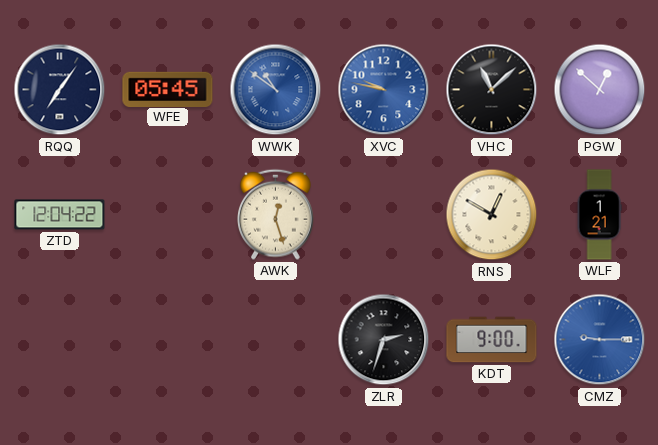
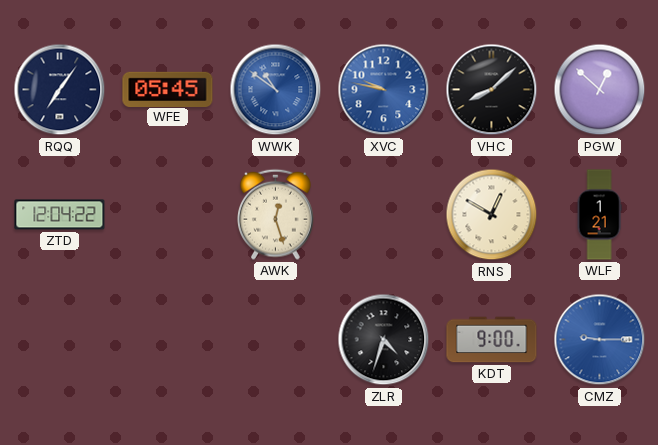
VHC: 11:08 -> 8:08 (492, 90)
ZLR: 2:33 -> 4:33 (384, 340)
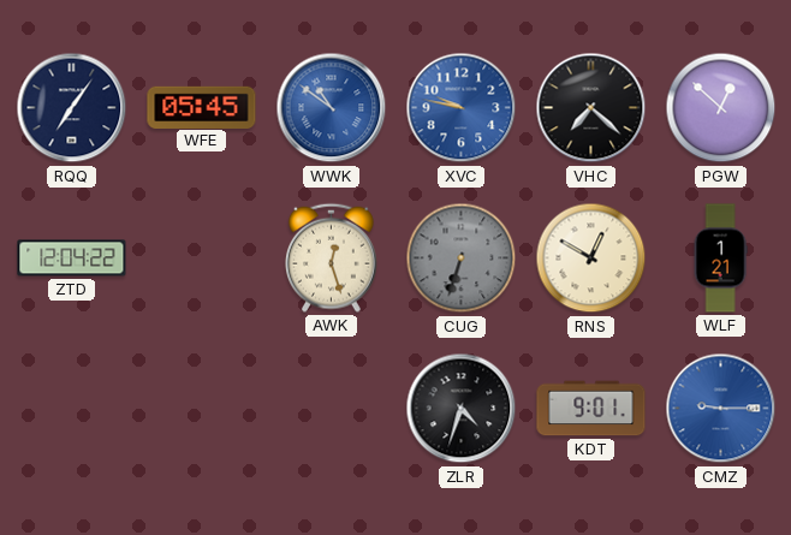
VHC: 8:08 -> 7:22 (591, 108)
CUG: none -> 6:33 (462, 258)
KDT: 9:00 -> 9:01 (591, 409)
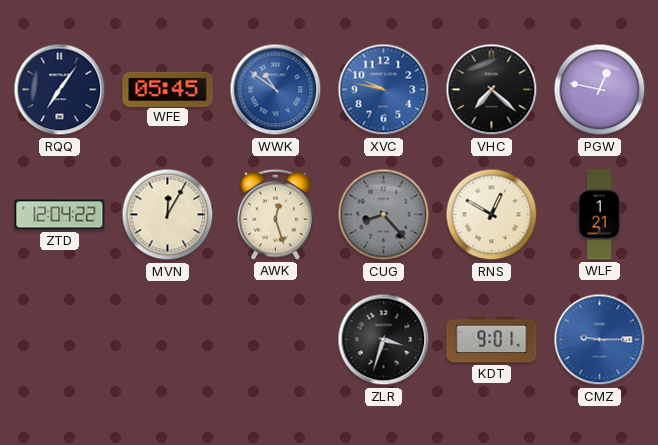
PGW: 12:52 -> 12:47 (600, 90)
MVN: none -> 12:05 (168, 215)
CUG: 6:33 -> 8:23 (384, 215)
ZLR: 4:33 -> 3:33 (384, 340)
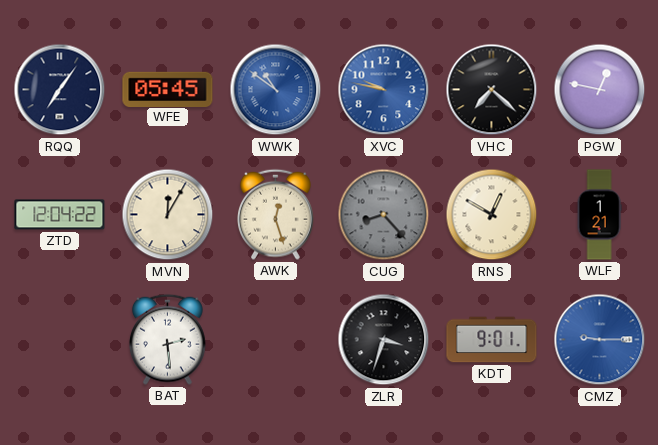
BAT: none -> 2:29 (168, 339)
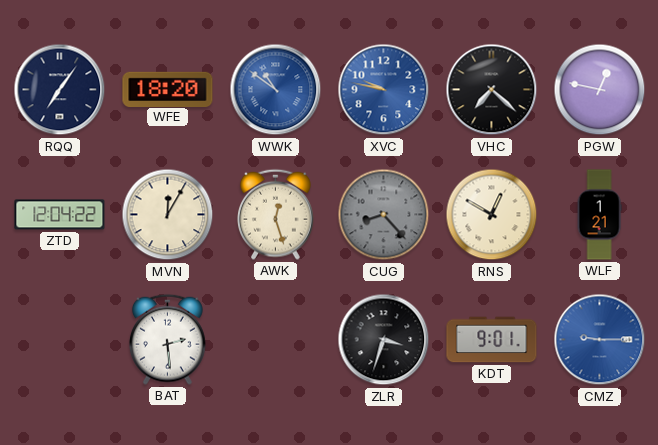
WFE: 05:45 -> 18:20 (168, 89)
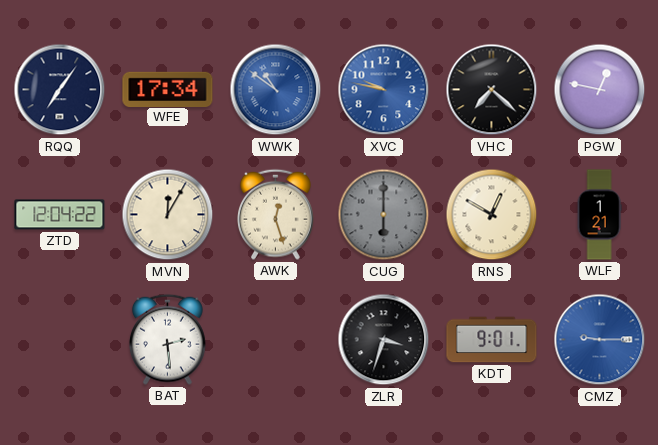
WFE: 18:20 -> 17:34 (168, 89)
CUG: 8:23 -> 6:00 (384, 215)
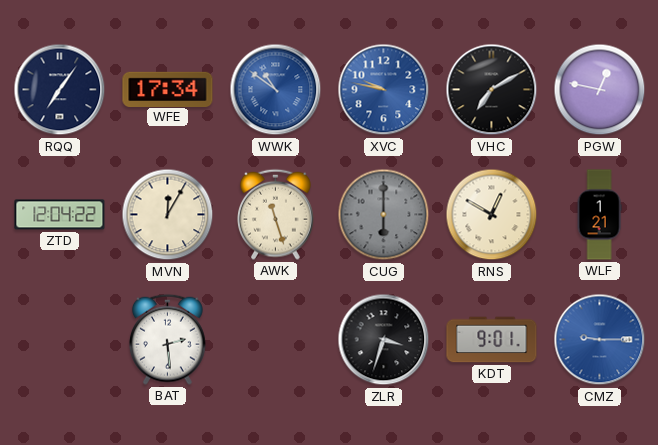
VHC: 7:22 -> 7:10 (492, 90)
AWK: 12:27 -> 11:27 (276, 214)
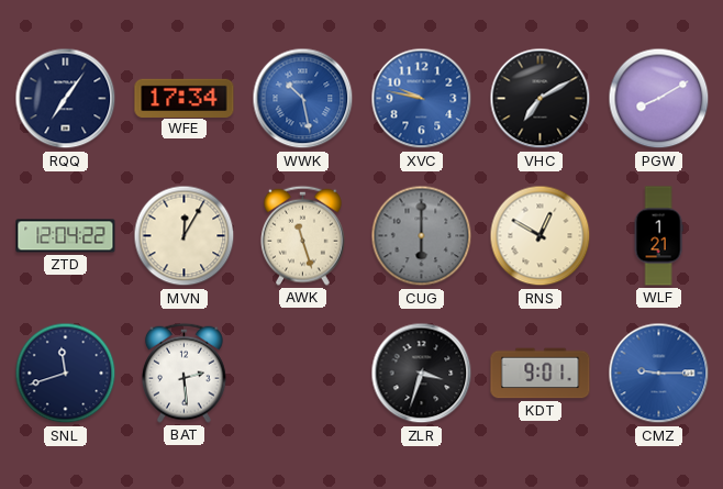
WWK: 10:51 -> 10:28 (303, 99)
PGW: 12:47 -> 8:10 (659, 99)
SNL: none -> 11:42 (66, 374)
